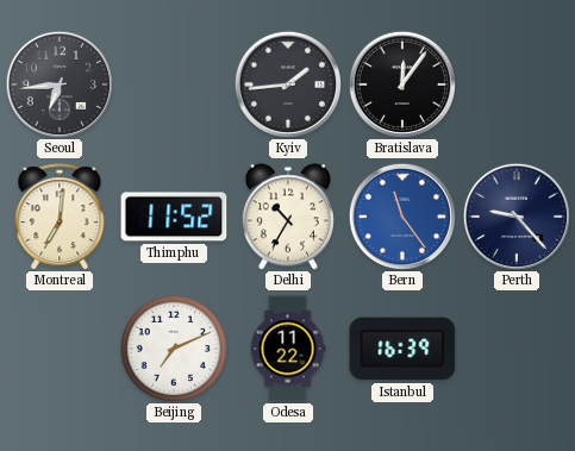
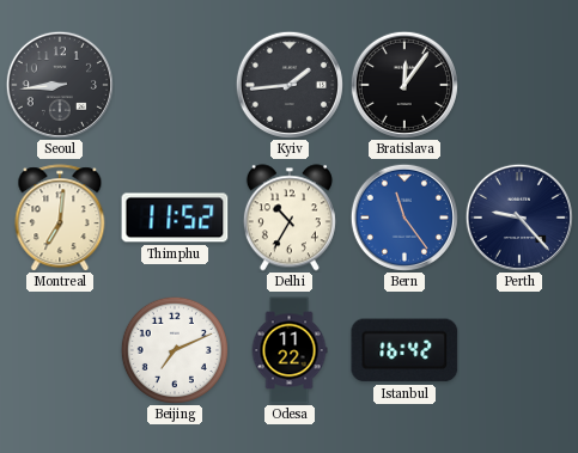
Seoul: 6:44 -> 8:44 (60, 85)
Istanbul: 16:39 -> 16:42 (404, 350)
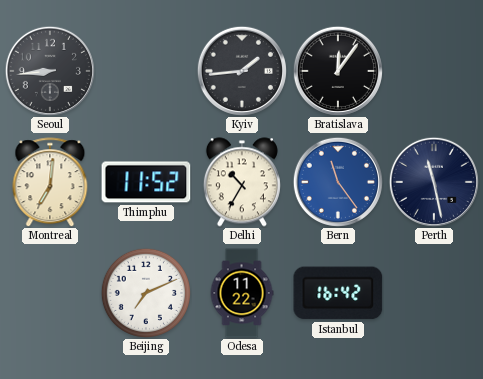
Perth: 9:23 -> 11:28 (434, 182)
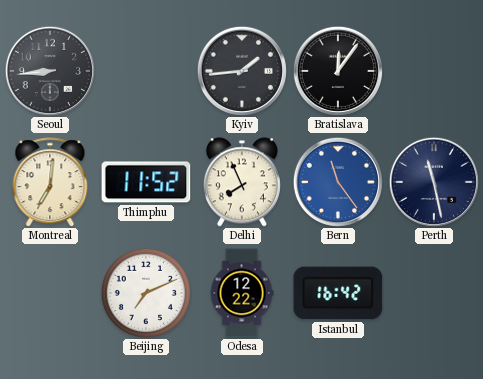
Delhi: 10:35 -> 7:56 (242, 182)
Odesa: 11:22 -> 12:22 (242, 293)
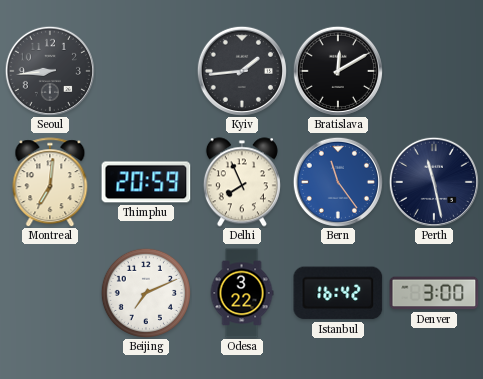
Bratislava: 12:06 -> 12:10 (338, 71)
Thimphu: 11:52 -> 20:59 (146, 182)
Odesa: 12:22 -> 3:22 (242, 293)
Denver: none -> 3:00 (434, 293)
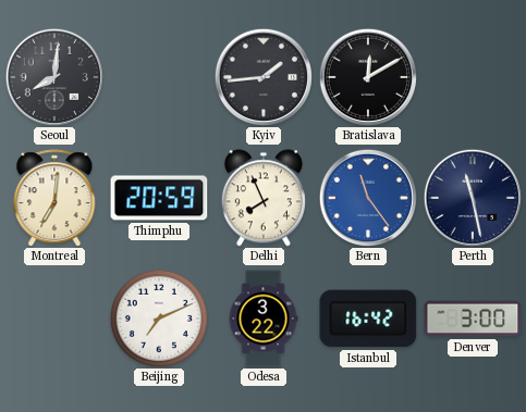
Seoul: 8:44 -> 8:01 (54, 77)
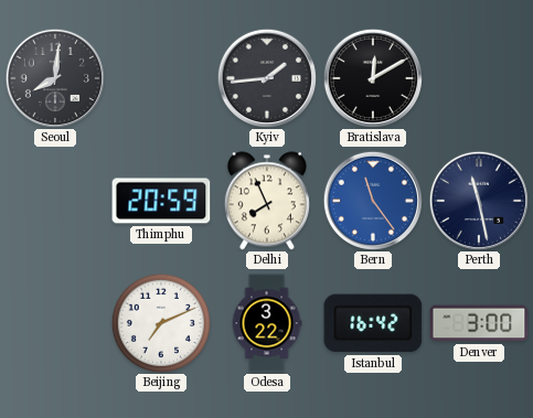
Montreal: 7:01 -> none (54, 198)
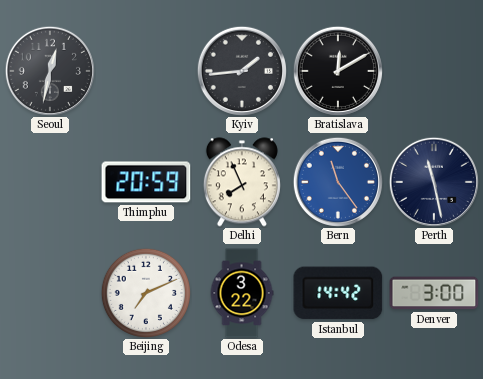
Seoul: 8:01 -> 12:32 (50, 71)
Istanbul: 16:42 -> 14:42 (338, 293)
